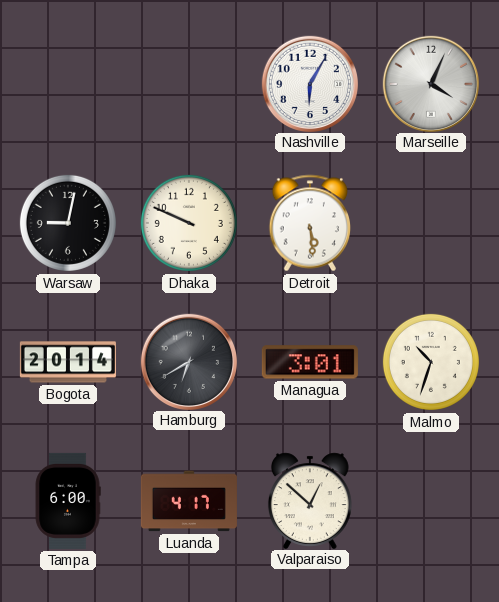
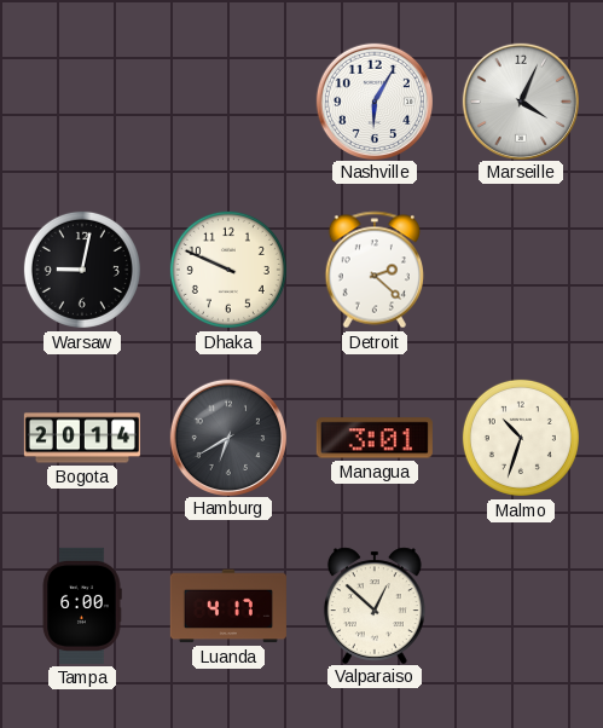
Detroit: 5:29 -> 2:22 (373, 270)
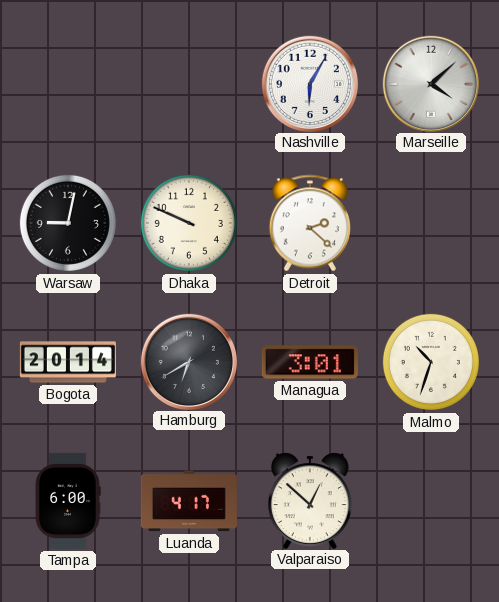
Marseille: 4:04 -> 4:08 (430, 83)
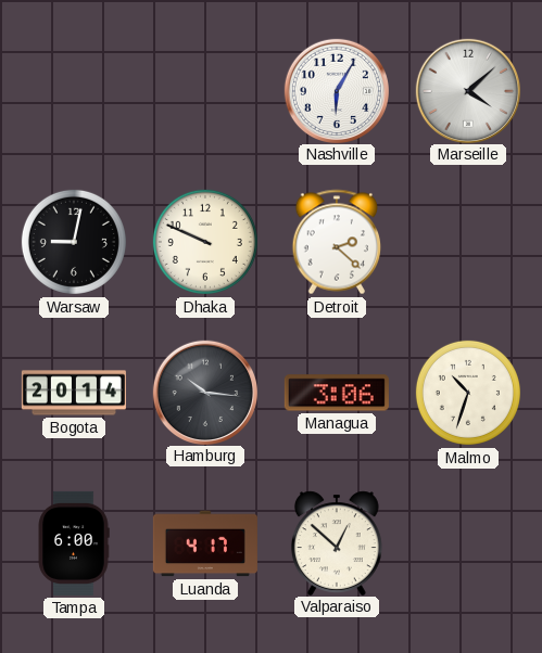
Hamburg: 6:40 -> 10:16 (204, 392)
Managua: 3:01 -> 3:06 (337, 393)
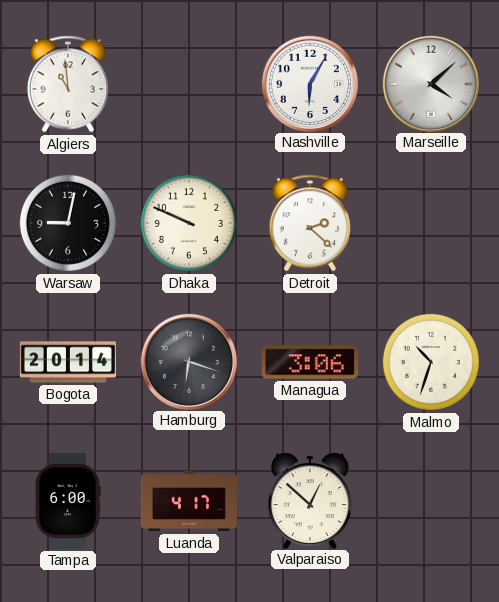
Algiers: none -> 10:59 (67, 84)
Hamburg: 10:16 -> 6:18 (188, 361)
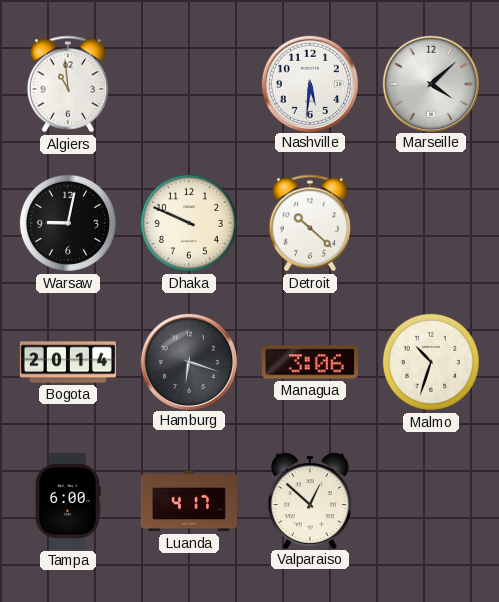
Nashville: 6:05 -> 5:31 (309, 83)
Detroit: 2:22 -> 10:22 (309, 223)
